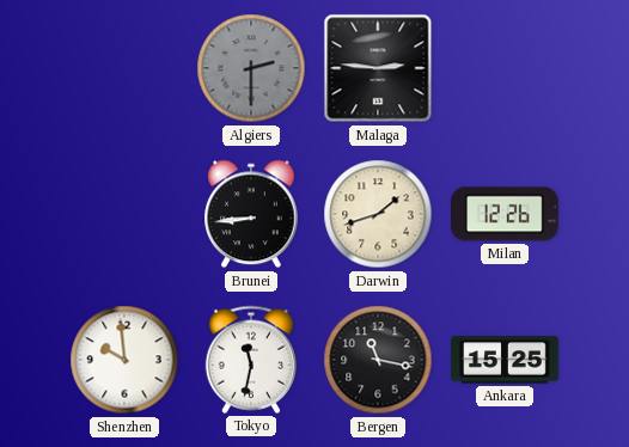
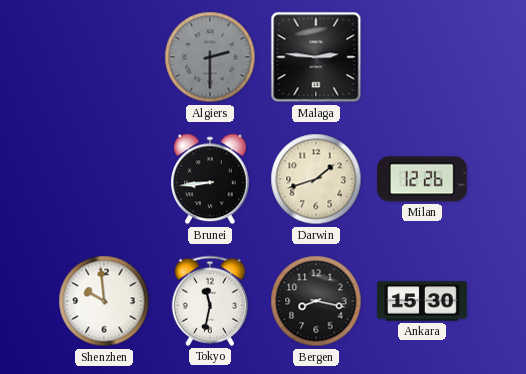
Bergen: 11:17 -> 8:17 (316, 301)
Ankara: 15:25 -> 15:30 (422, 301)
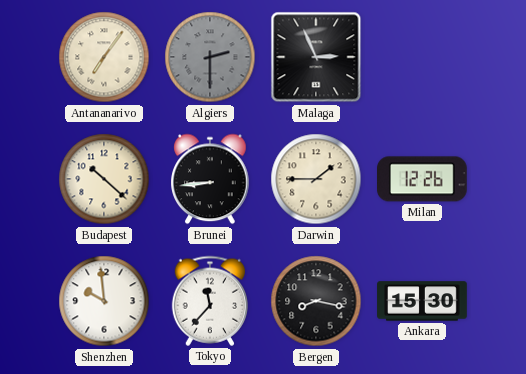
Antananarivo: none -> 7:06 (104, 57)
Malaga: 2:46 -> 2:56 (316, 57)
Budapest: none -> 10:22 (104, 179)
Darwin: 1:42 -> 1:45 (316, 179)
Tokyo: 11:32 -> 11:37 (209, 301)
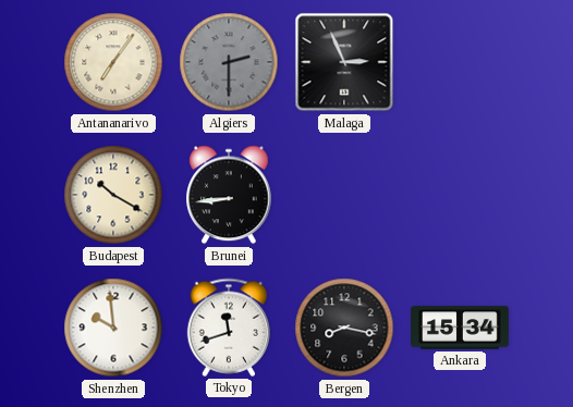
Budapest: 10:22 -> 10:20 (113, 195)
Darwin: 1:45 -> none (316, 179)
Milan: 12:26 -> none (423, 179)
Tokyo: 11:37 -> 11:42 (228, 328)
Ankara: 15:30 -> 15:34 (460, 328)
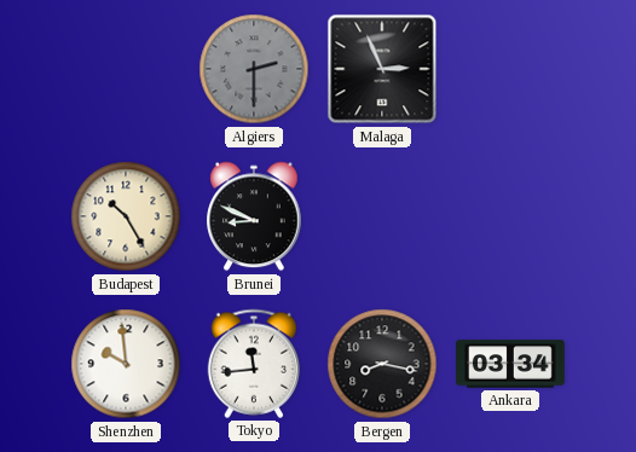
Antananarivo: 7:06 -> none (113, 62)
Budapest: 10:20 -> 10:25 (126, 216)
Brunei: 8:44 -> 8:49 (254, 216)
Tokyo: 11:42 -> 11:44 (253, 364)
Ankara: 15:34 -> 03:34 (510, 364)
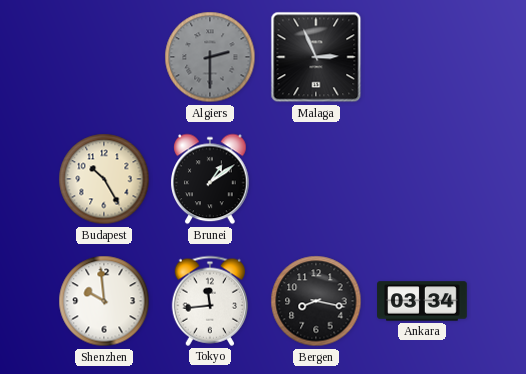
Brunei: 8:49 -> 1:09 (210, 179)
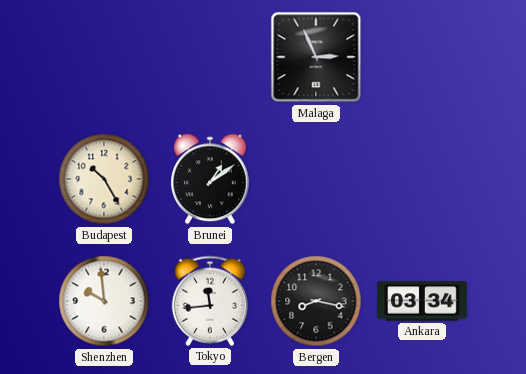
Algiers: 2:30 -> none (210, 57)
